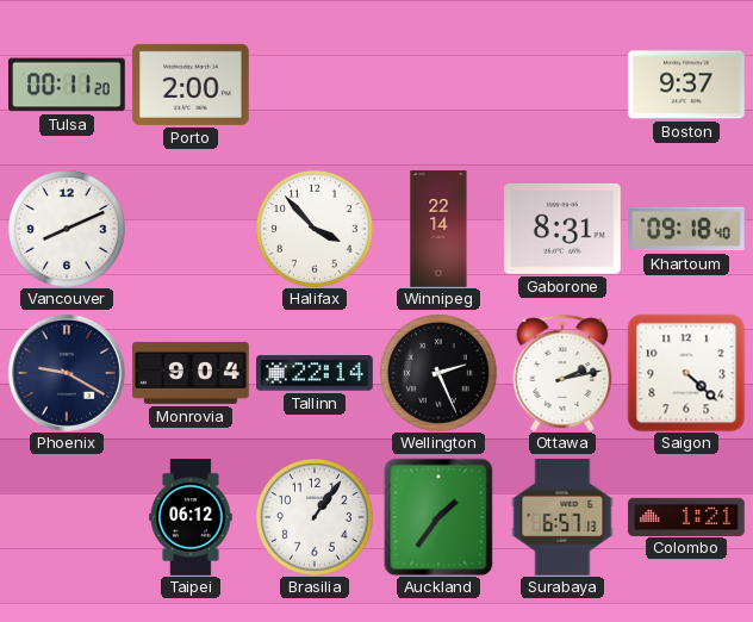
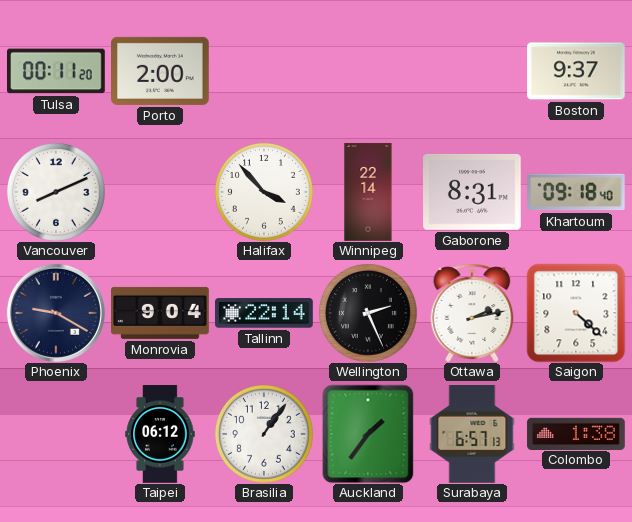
Colombo: 1:21 -> 1:38 (576, 433)
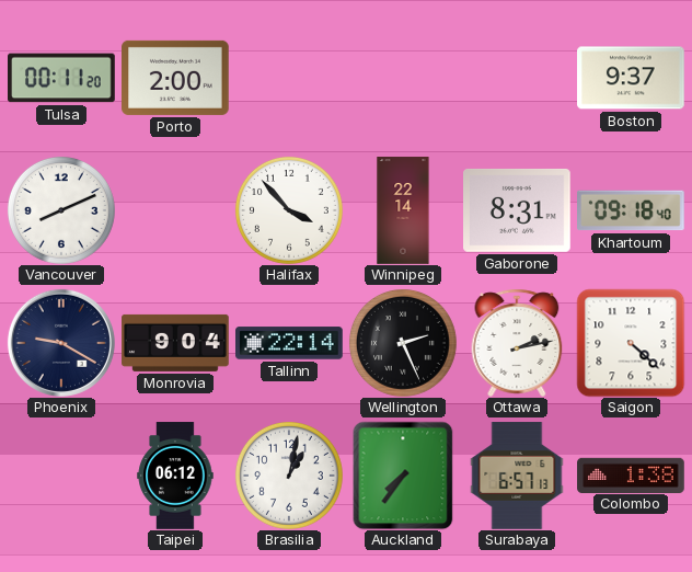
Brasilia: 1:06 -> 1:02 (289, 476)
Auckland: 1:36 -> 7:36 (403, 476)
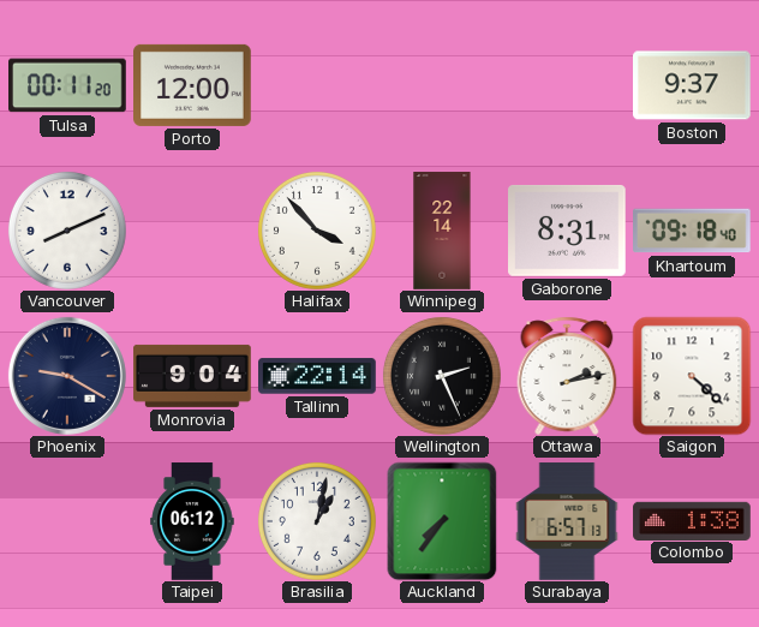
Porto: 2:00 -> 12:00 (193, 85)
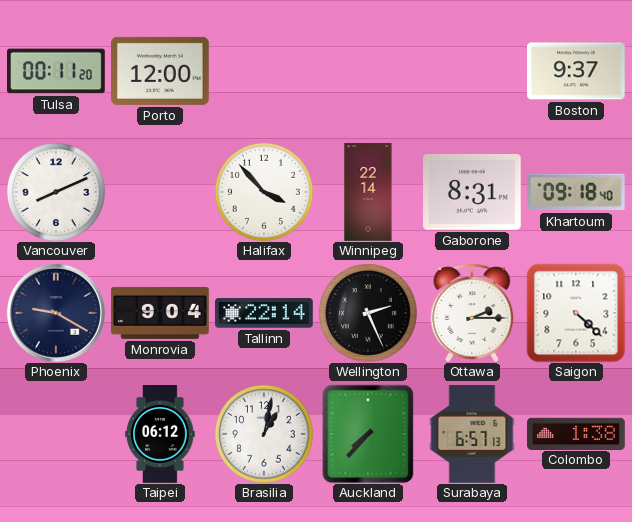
Ottawa: 2:13 -> 2:15 (472, 313)
Auckland: 7:36 -> 7:37 (368, 434)
